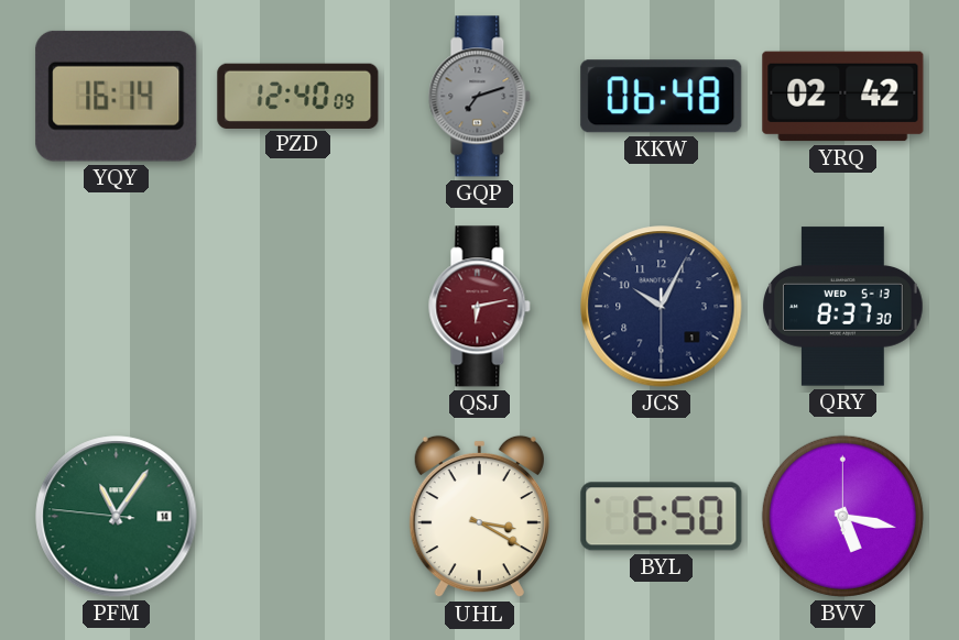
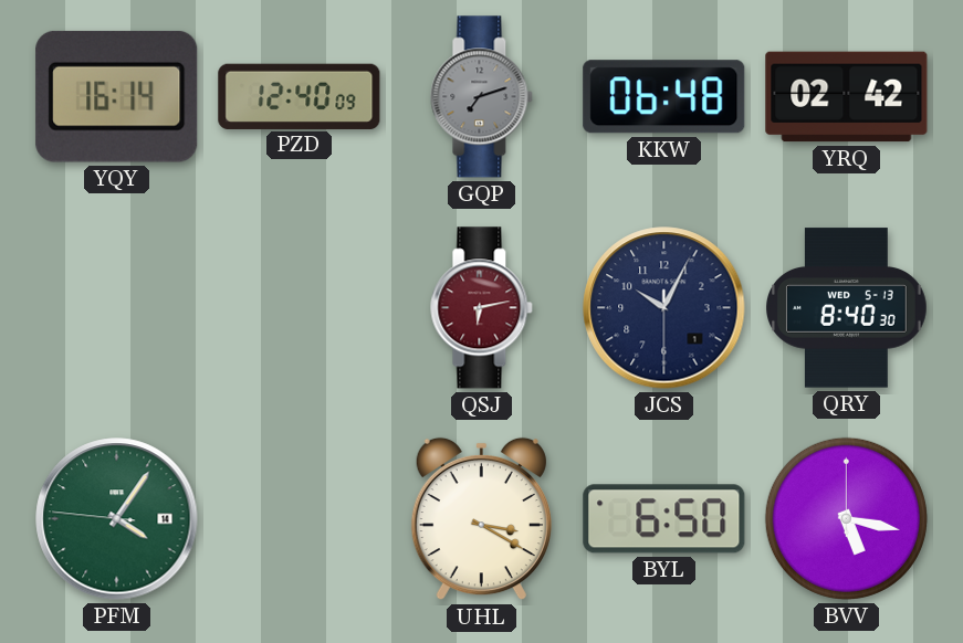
QRY: 8:37 -> 8:40 (847, 308)
PFM: 11:05 -> 4:05 (117, 519)
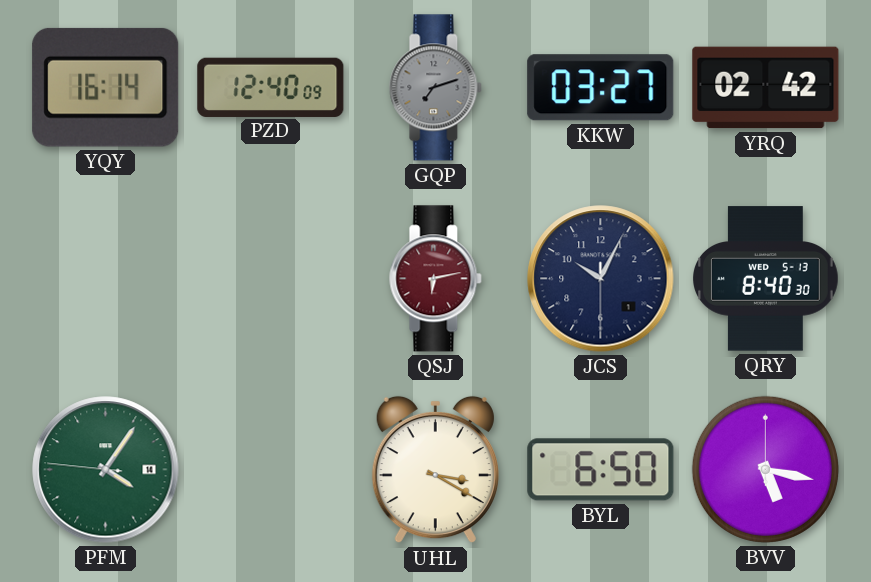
KKW: 06:48 -> 03:27 (601, 88)
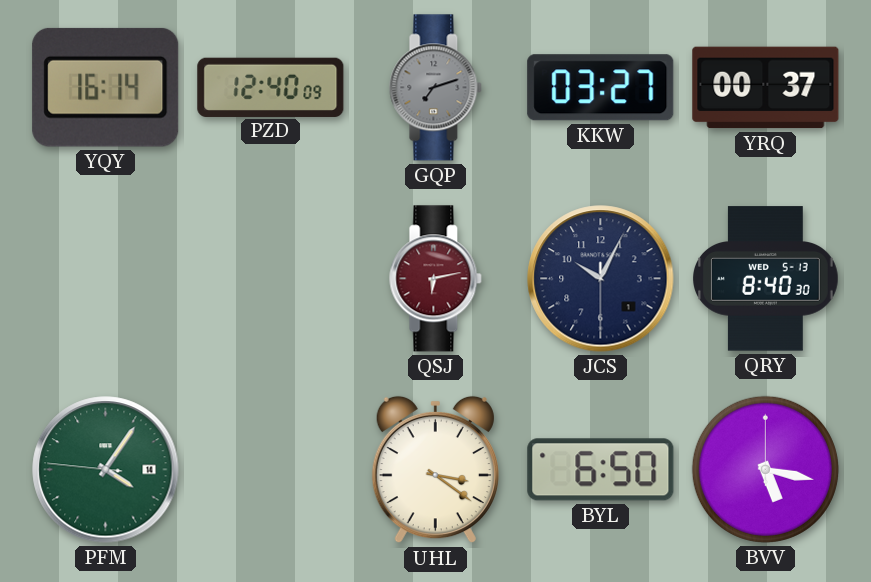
YRQ: 02:42 -> 00:37 (766, 88)
UHL: 3:20 -> 3:21 (435, 470)
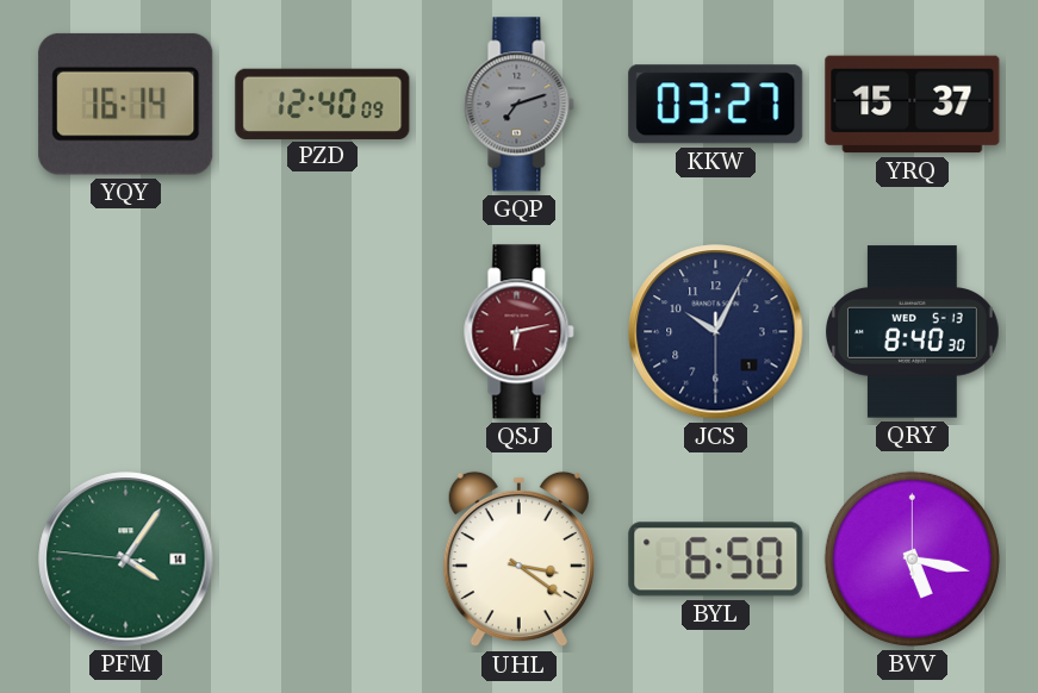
YRQ: 00:37 -> 15:37 (913, 105)
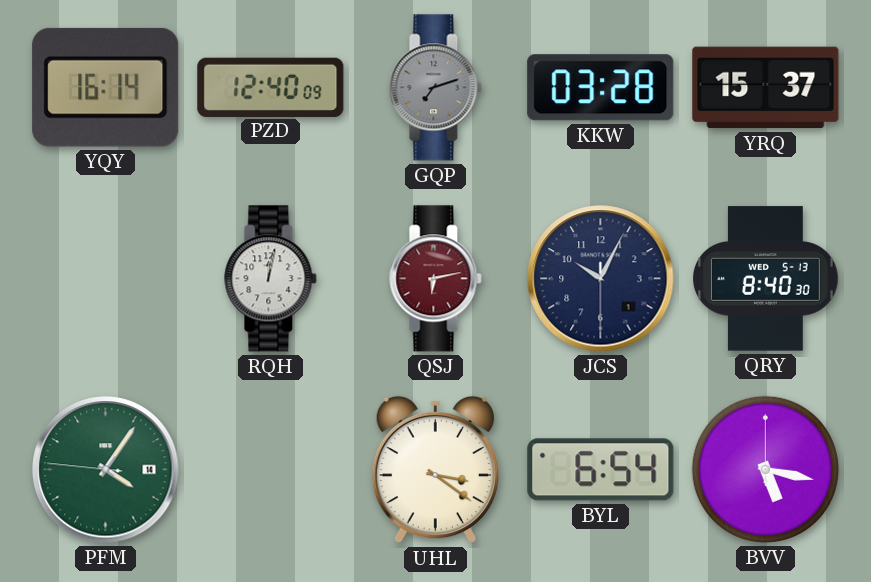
KKW: 03:27 -> 03:28 (601, 88)
RQH: none -> 12:02 (271, 279)
BYL: 6:50 -> 6:54 (601, 470)
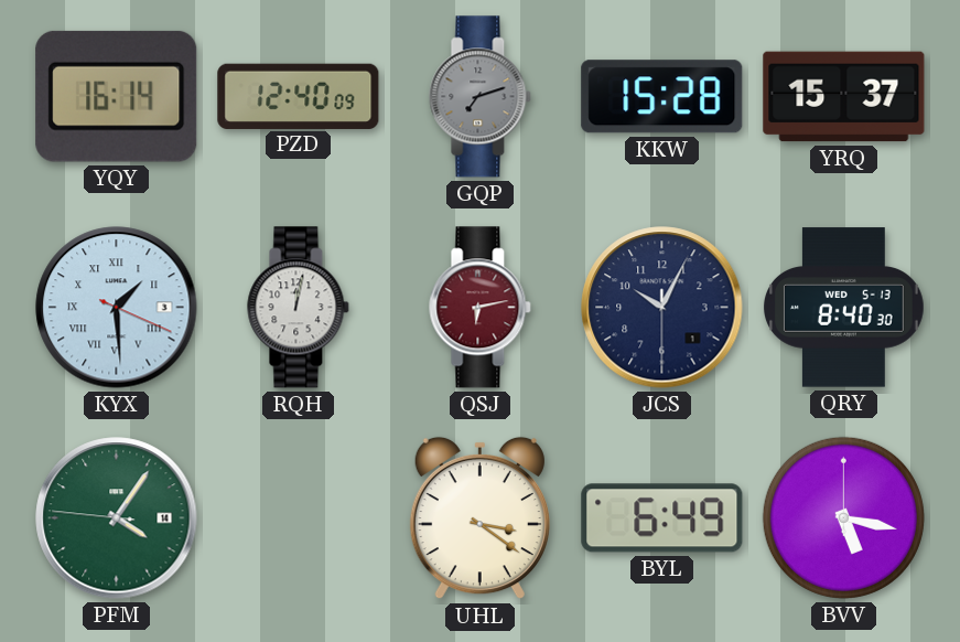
KKW: 03:28 -> 15:28 (662, 97)
KYX: none -> 1:29 (117, 308)
BYL: 6:54 -> 6:49 (662, 518)
